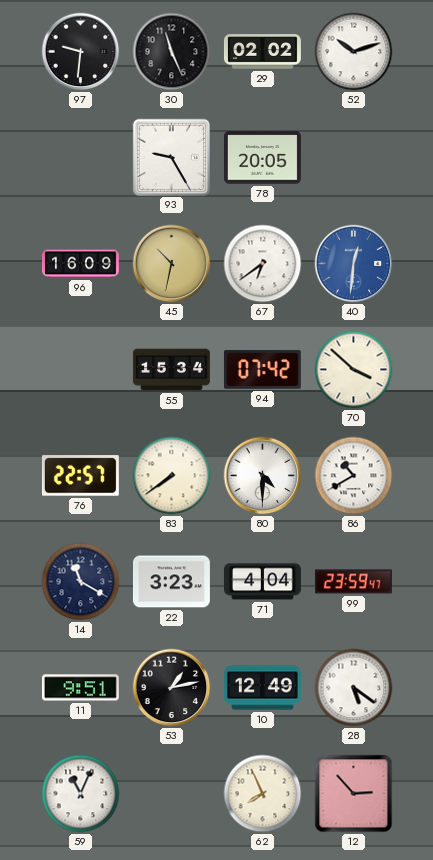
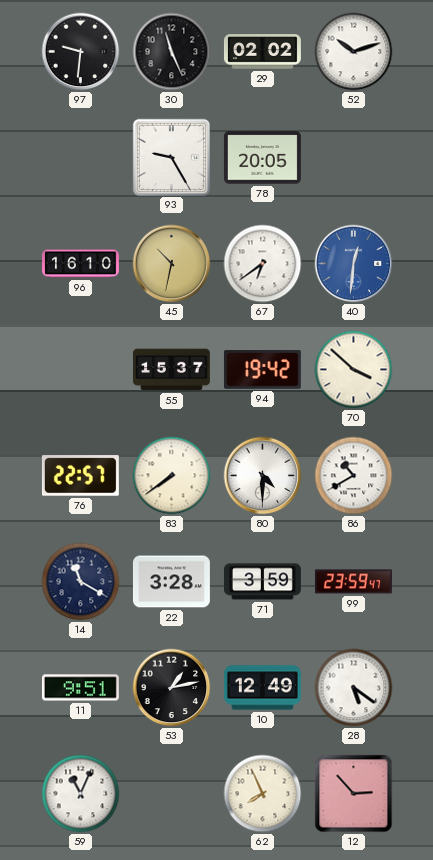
96: 16:09 -> 16:10 (81, 264)
55: 15:34 -> 15:37 (171, 370)
94: 07:42 -> 19:42 (262, 370)
22: 3:23 -> 3:28 (171, 582)
71: 4:04 -> 3:59 (262, 582)
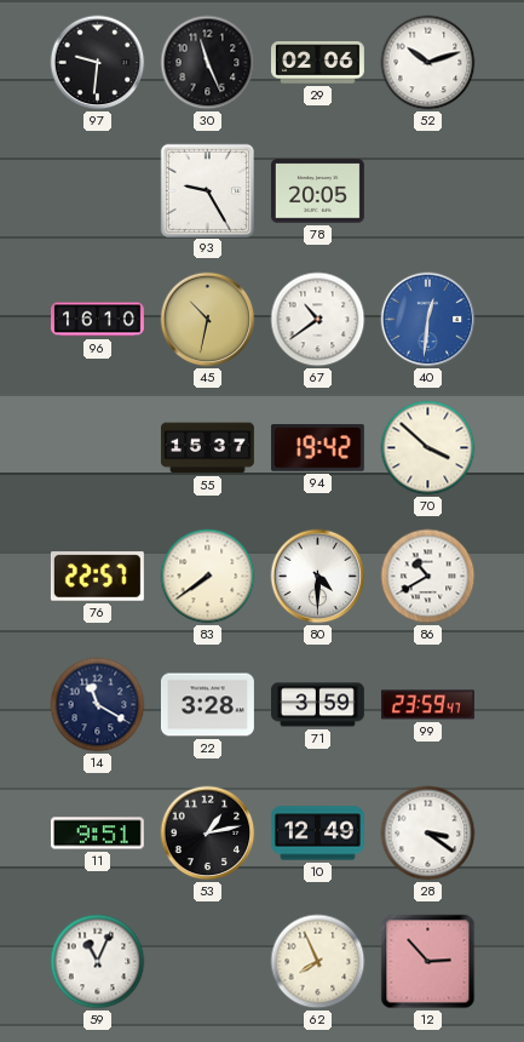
29: 02:02 -> 02:06 (317, 63)
67: 6:39 -> 10:39 (318, 320)
28: 5:21 -> 3:21 (428, 834)
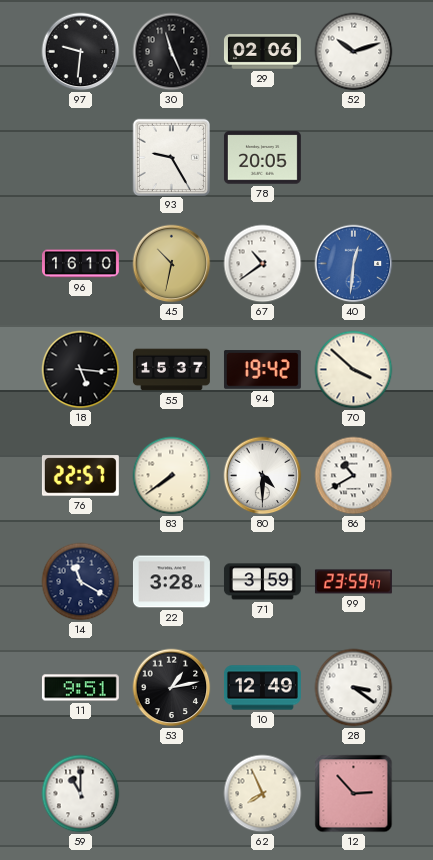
18: none -> 5:16 (81, 370)
59: 11:04 -> 11:00 (81, 794)
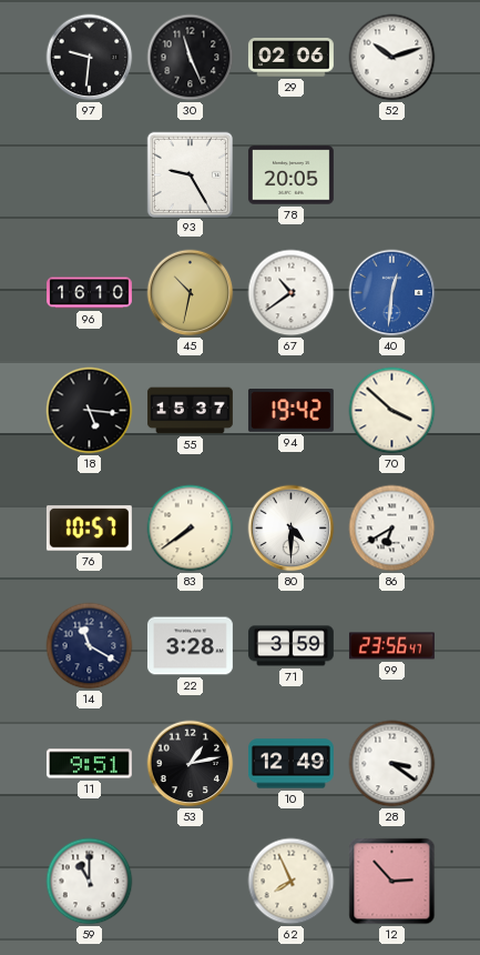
76: 22:57 -> 10:57 (89, 529)
86: 10:40 -> 6:40 (392, 529)
99: 23:59 -> 23:56 (391, 646)
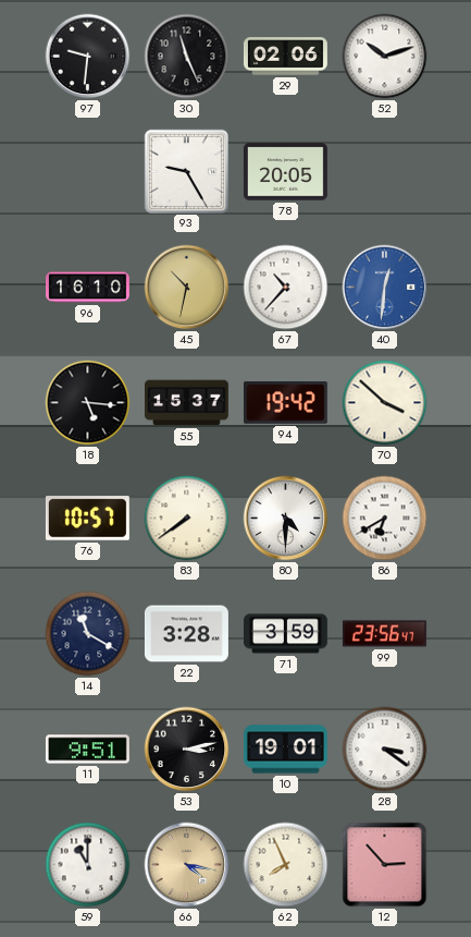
67: 10:39 -> 10:37 (286, 288)
53: 1:13 -> 3:13 (187, 750)
10: 12:49 -> 19:01 (285, 750)
66: none -> 4:17 (187, 865)
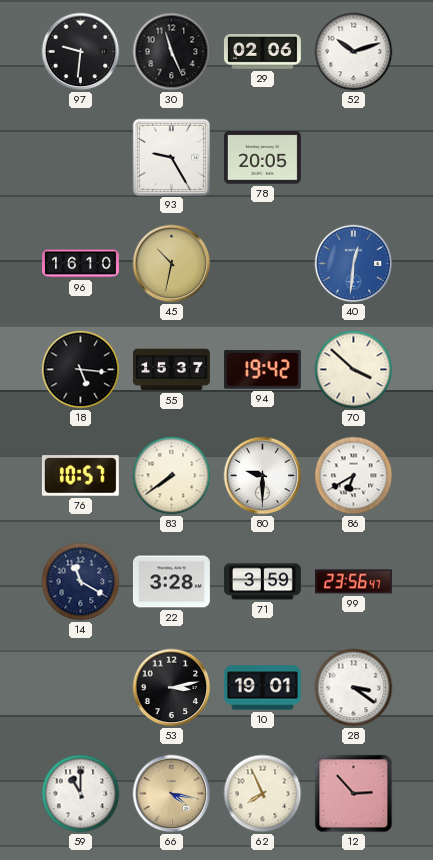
67: 10:37 -> none (286, 288)
80: 4:30 -> 9:30 (263, 476)
11: 9:51 -> none (87, 750)
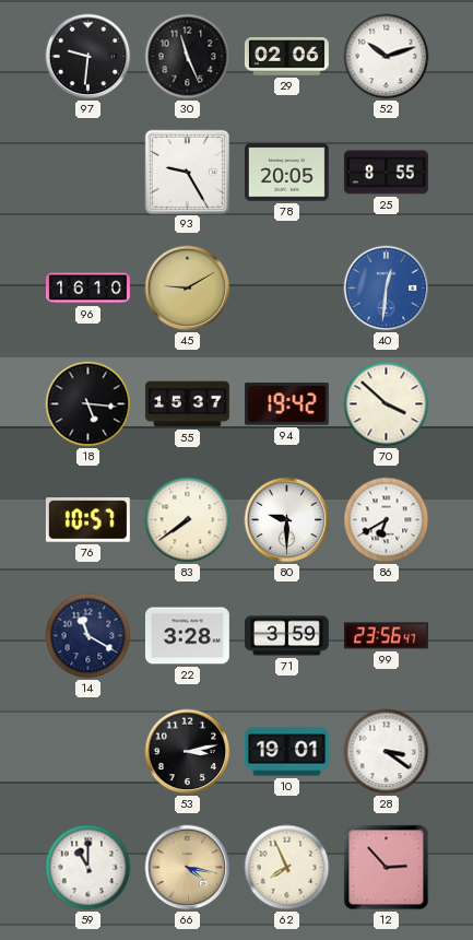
25: none -> 8:55 (386, 173)
45: 10:32 -> 9:10 (188, 289)
